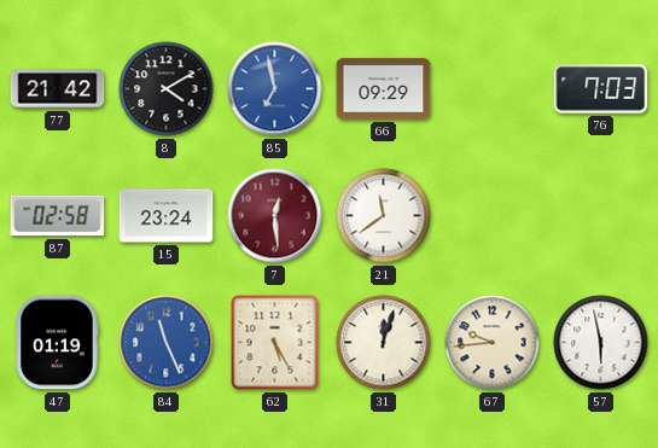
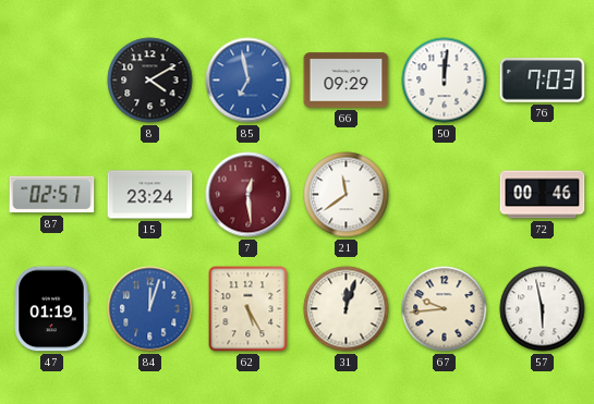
77: 21:42 -> none (58, 89)
50: none -> 12:01 (445, 81)
87: 02:58 -> 02:57 (52, 195)
72: none -> 00:46 (543, 195)
84: 11:26 -> 12:03 (150, 309)
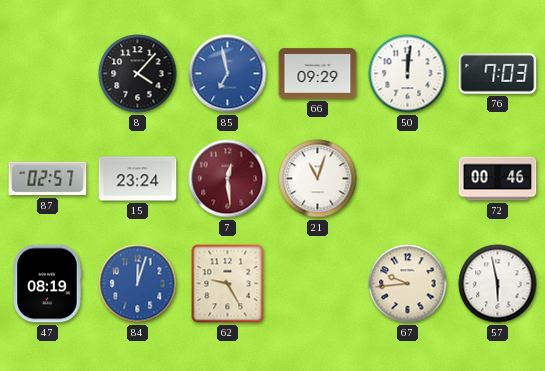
8: 4:10 -> 4:07 (138, 74)
21: 11:39 -> 11:03 (318, 179)
47: 01:19 -> 08:19 (47, 284)
62: 5:25 -> 9:25 (228, 284)
31: 12:03 -> none (347, 309)
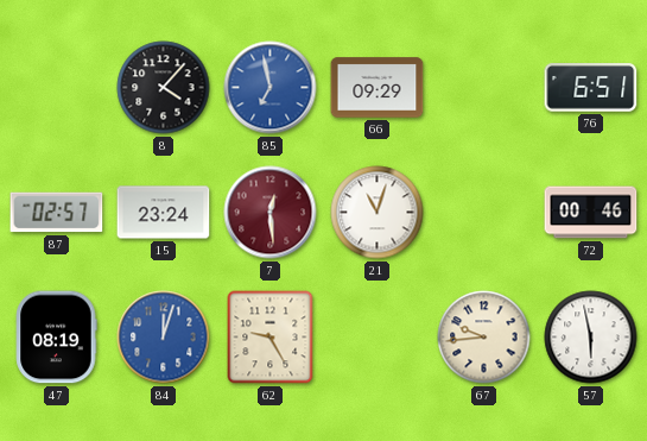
50: 12:01 -> none (408, 74)
76: 7:03 -> 6:51 (591, 88)
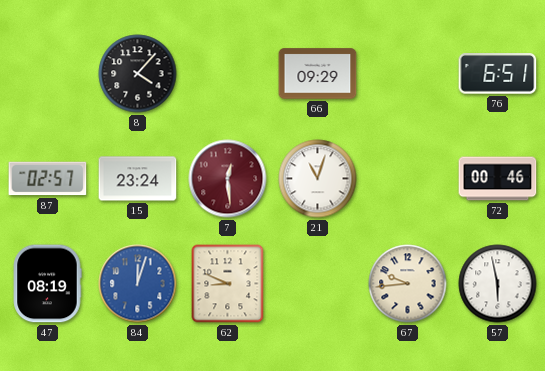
85: 6:58 -> none (271, 88)
62: 9:25 -> 8:49 (228, 284)
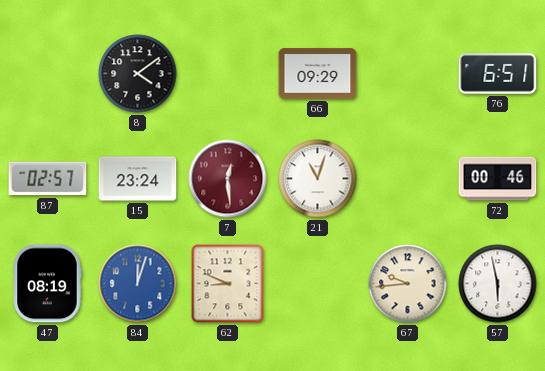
8: 4:07 -> 4:09 (138, 74)
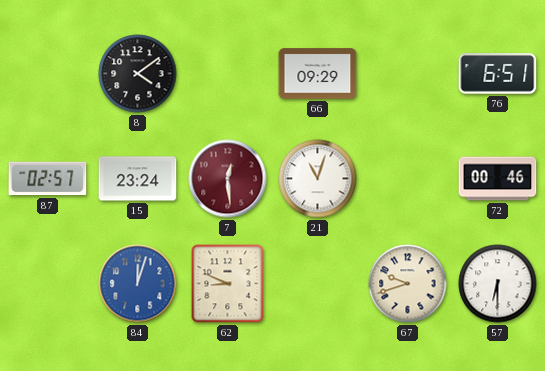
47: 08:19 -> none (47, 284)
67: 9:44 -> 9:42 (408, 284)
57: 5:58 -> 6:30 (498, 284)
